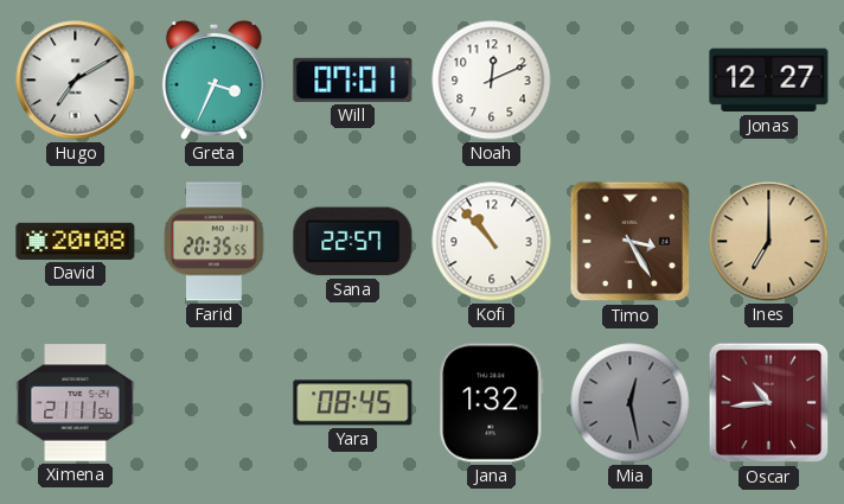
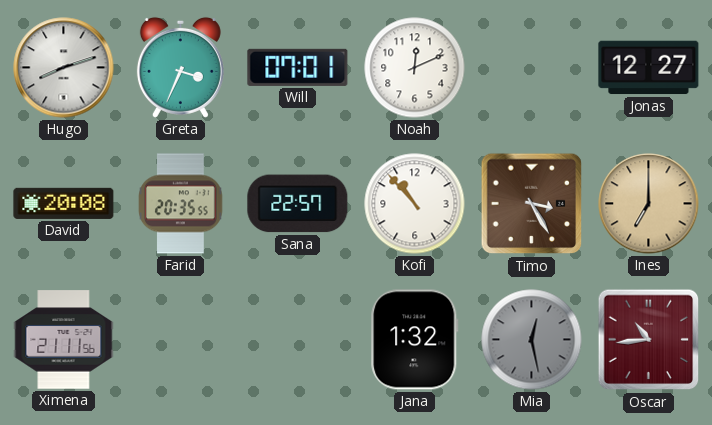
Hugo: 7:10 -> 8:12 (64, 68)
Yara: 08:45 -> none (353, 403)
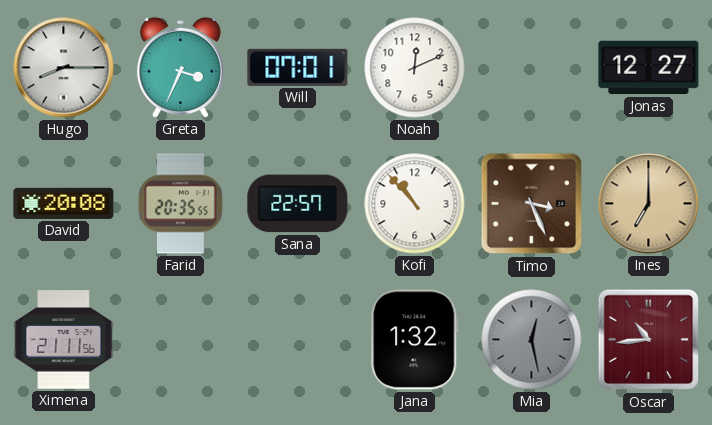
Hugo: 8:12 -> 8:15 (64, 68)
Timo: 3:25 -> 3:26 (532, 204)
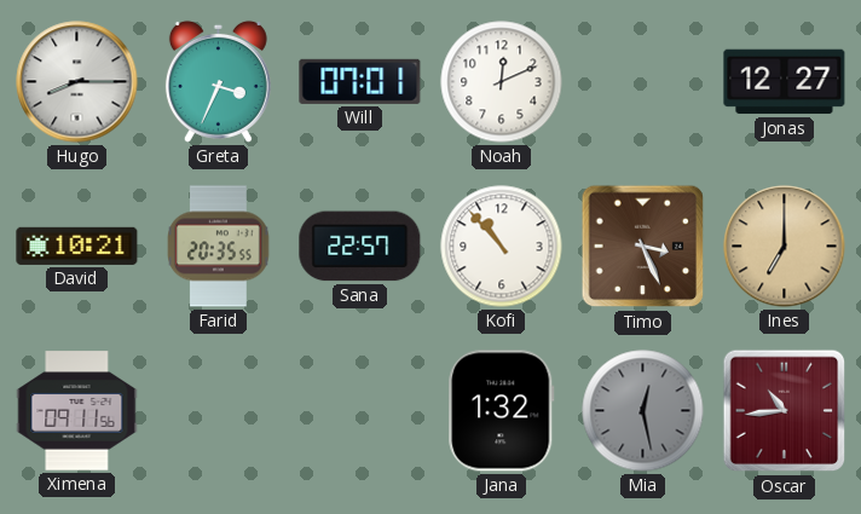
David: 20:08 -> 10:21 (77, 246)
Ximena: 21:11 -> 09:11 (77, 411)
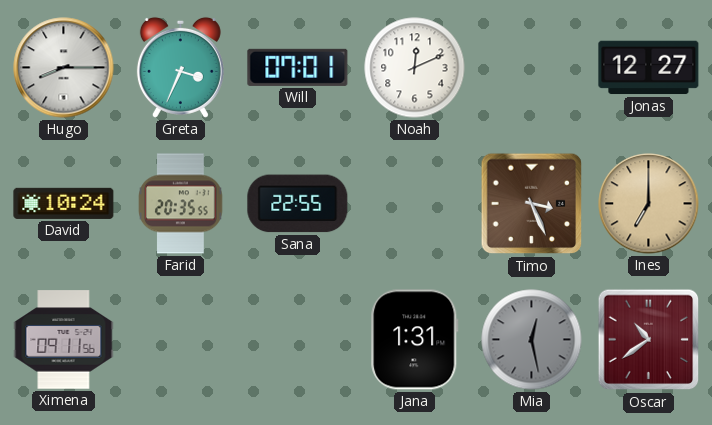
David: 10:21 -> 10:24 (64, 203)
Sana: 22:57 -> 22:55 (298, 204)
Kofi: 10:53 -> none (502, 247)
Jana: 1:32 -> 1:31 (415, 340)
Oscar: 10:44 -> 10:39 (649, 340)
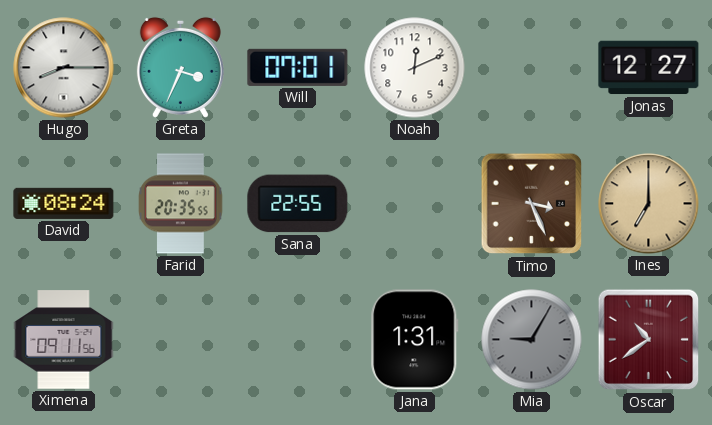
David: 10:24 -> 08:24 (64, 203)
Mia: 12:28 -> 9:05 (532, 340)
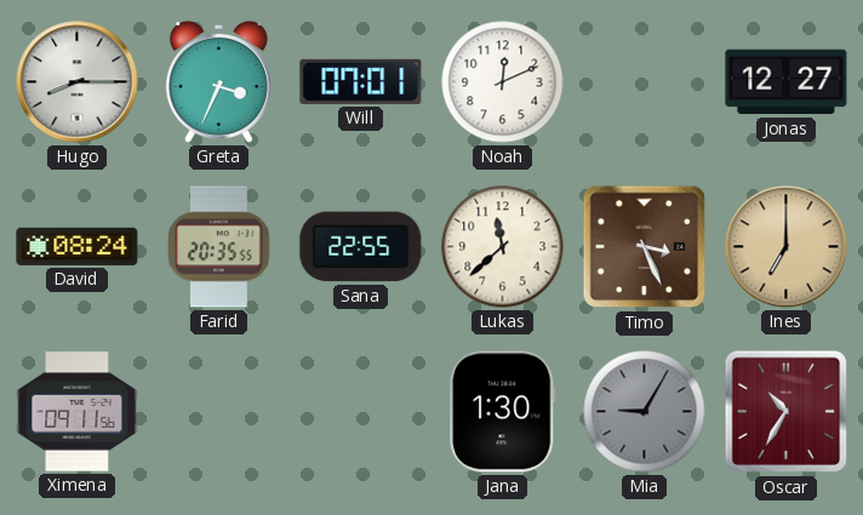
Lukas: none -> 11:38 (503, 247)
Jana: 1:31 -> 1:30 (503, 412)
Oscar: 10:39 -> 10:35 (787, 412)
